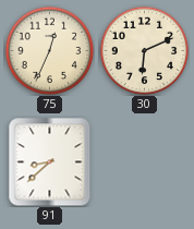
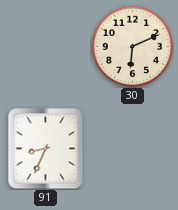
75: 12:34 -> none (49, 50)
91: 8:38 -> 8:34 (46, 148)
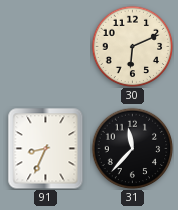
31: none -> 11:37 (132, 148)
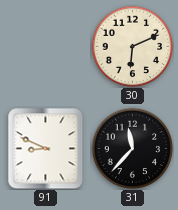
91: 8:34 -> 8:49 (46, 148)
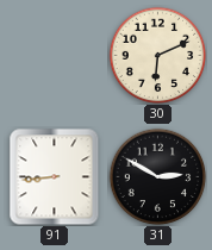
91: 8:49 -> 8:44 (55, 176)
31: 11:37 -> 2:50 (157, 176)
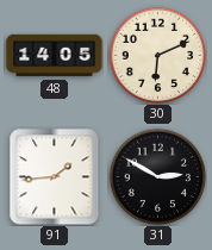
48: none -> 14:05 (55, 56)
91: 8:44 -> 1:44 (55, 176)
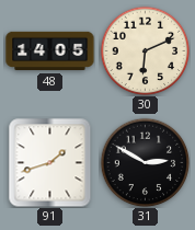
91: 1:44 -> 1:42 (50, 162)
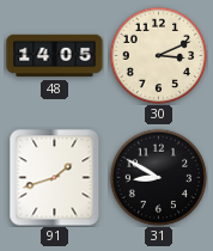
30: 6:11 -> 3:11 (158, 55)
31: 2:50 -> 8:50 (158, 177)
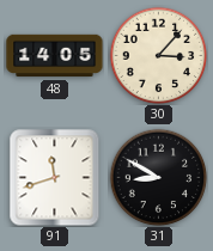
30: 3:11 -> 3:07 (158, 55)
91: 1:42 -> 11:42 (55, 177)
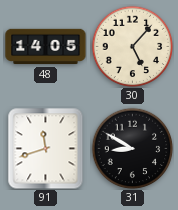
30: 3:07 -> 5:07 (132, 46)
